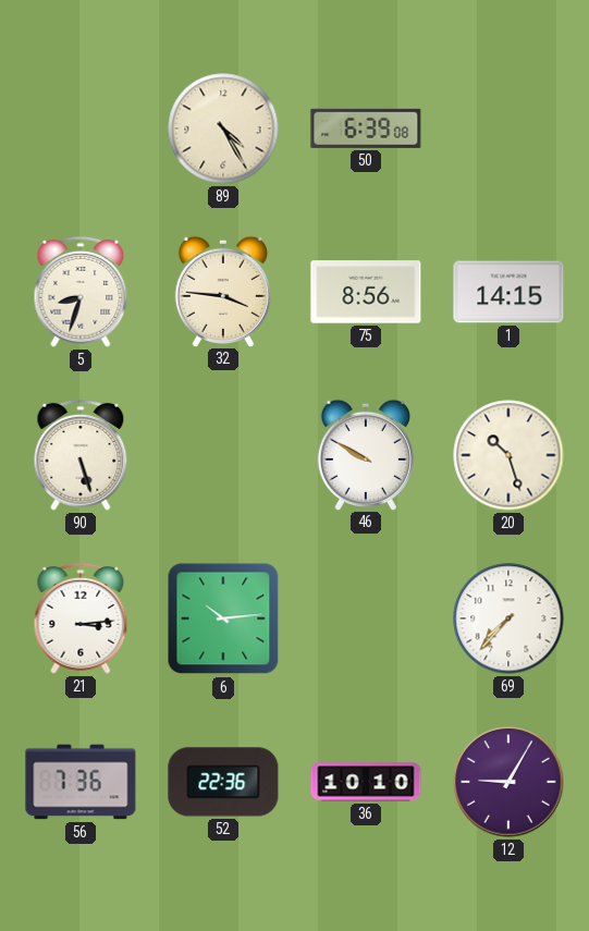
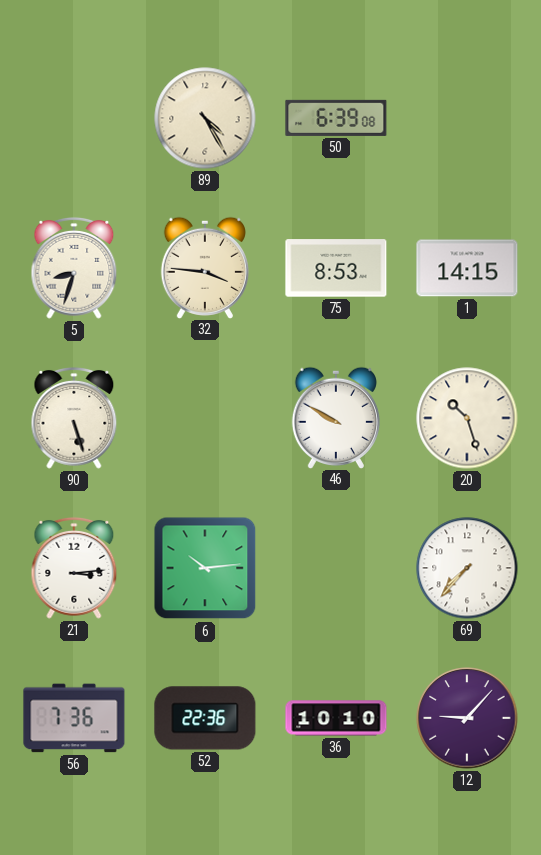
75: 8:56 -> 8:53 (336, 268)
12: 9:05 -> 9:07 (467, 718)
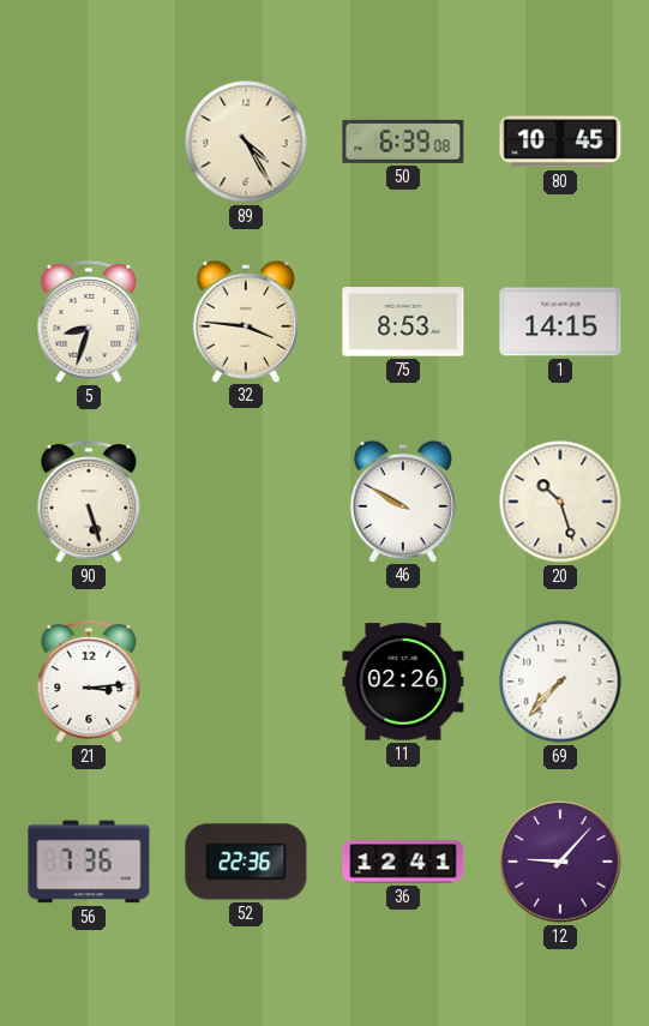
80: none -> 10:45 (560, 142)
6: 10:14 -> none (205, 568)
11: none -> 02:26 (403, 682)
36: 10:10 -> 12:41 (403, 862)
